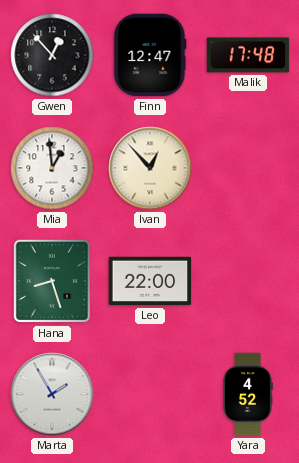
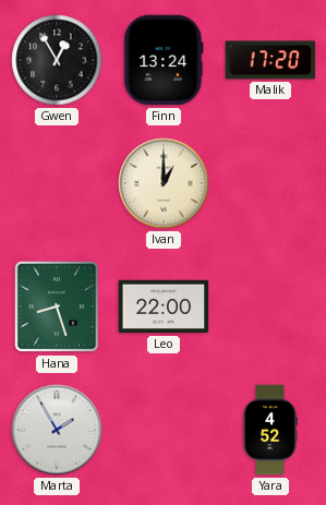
Gwen: 12:53 -> 12:55 (57, 60)
Finn: 12:47 -> 13:24 (164, 60)
Malik: 17:48 -> 17:20 (270, 60)
Mia: 12:59 -> none (52, 168)
Ivan: 12:53 -> 1:00 (164, 183)
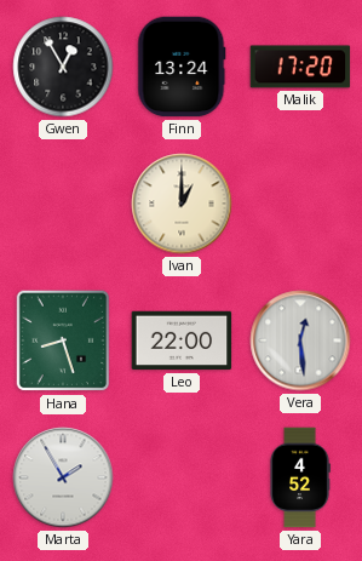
Vera: none -> 12:29 (300, 340)
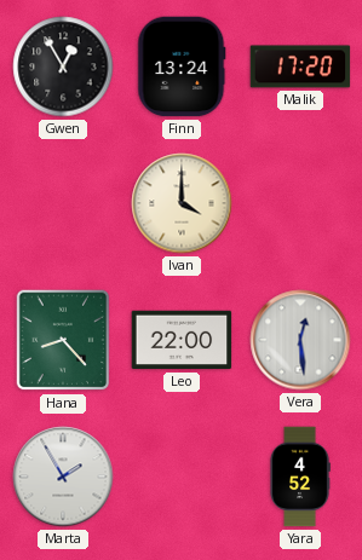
Ivan: 1:00 -> 4:00 (182, 203)
Hana: 8:27 -> 8:23 (63, 340)
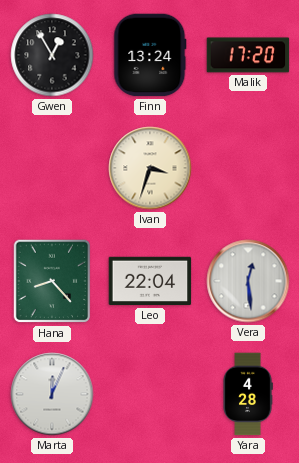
Ivan: 4:00 -> 3:33 (150, 168)
Leo: 22:00 -> 22:04 (150, 281)
Marta: 1:55 -> 12:04 (52, 394)
Yara: 4:52 -> 4:28 (248, 394)
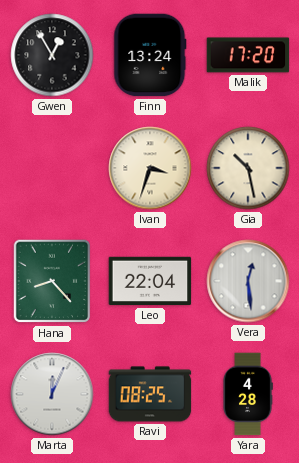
Gia: none -> 10:28 (248, 168)
Ravi: none -> 08:25 (150, 394)
